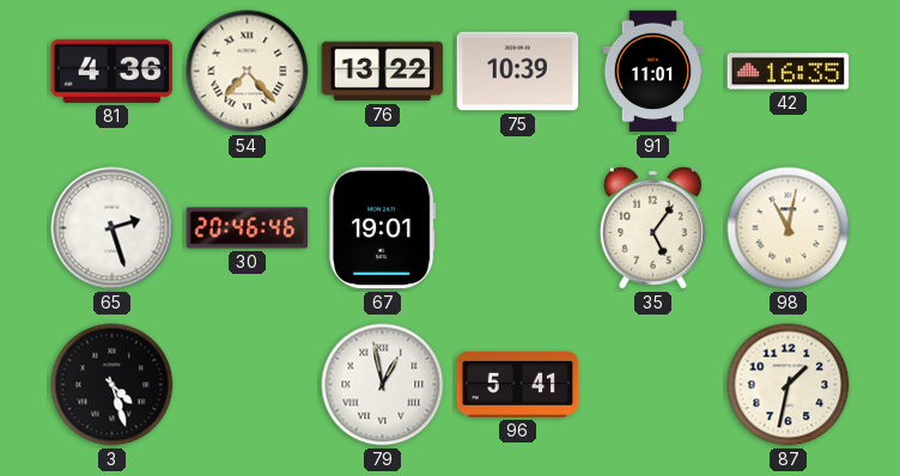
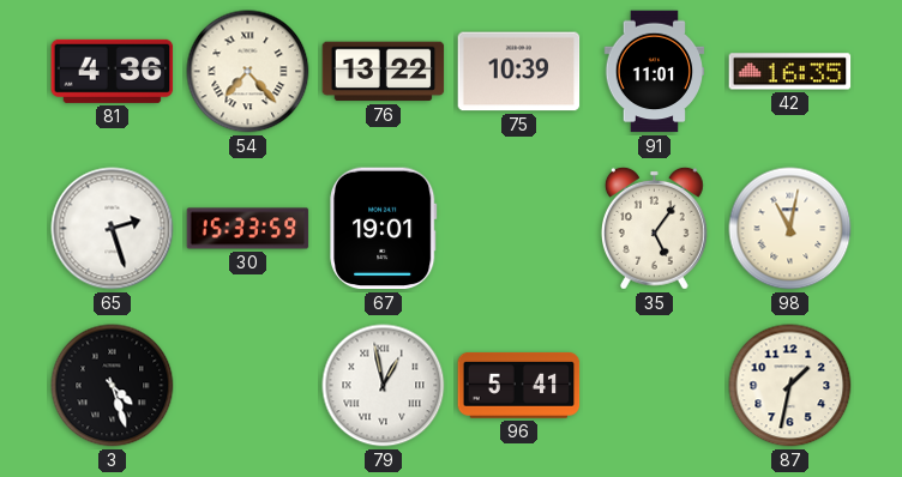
30: 20:46 -> 15:33 (248, 229)
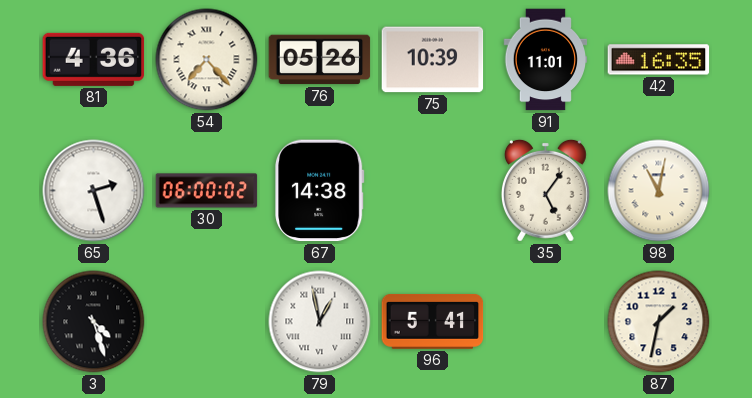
76: 13:22 -> 05:26 (320, 60)
30: 15:33 -> 06:00 (207, 191)
67: 19:01 -> 14:38 (320, 191)
